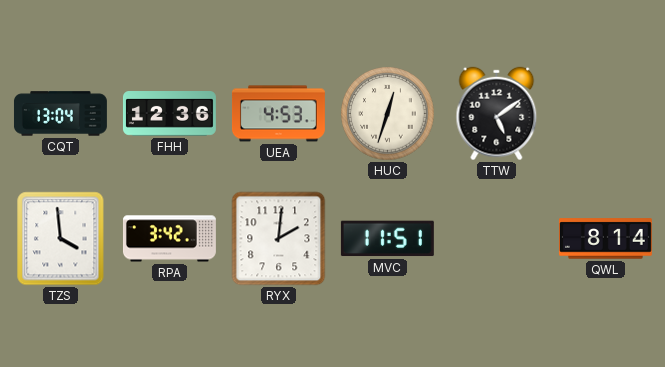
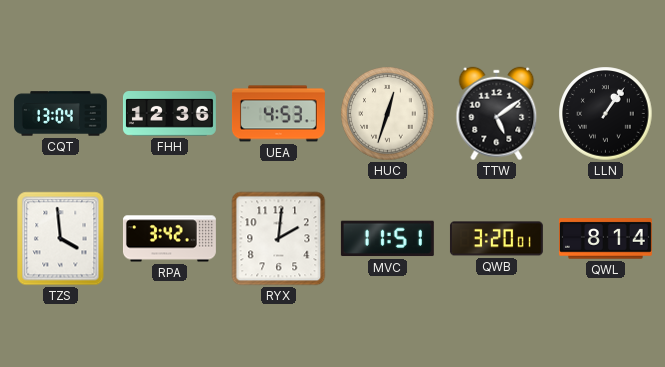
LLN: none -> 1:06 (606, 114)
QWB: none -> 3:20 (496, 239)
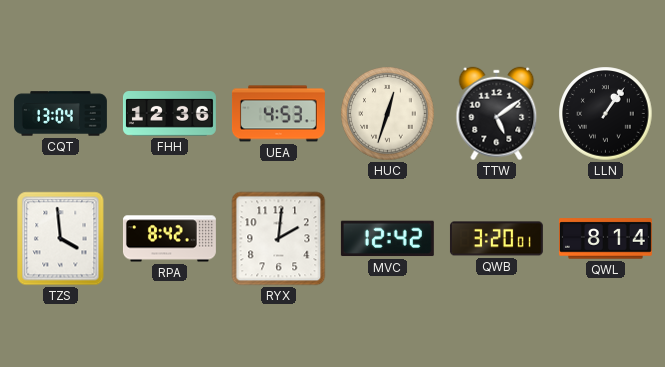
RPA: 3:42 -> 8:42 (169, 239)
MVC: 11:51 -> 12:42 (387, 239)
